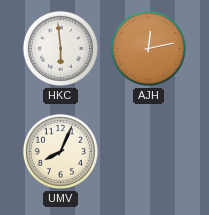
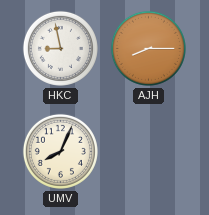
HKC: 5:59 -> 8:58 (60, 48)
AJH: 12:13 -> 8:15 (148, 48)
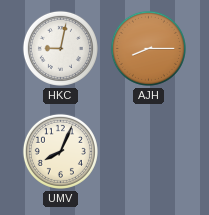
HKC: 8:58 -> 9:02 (60, 48)
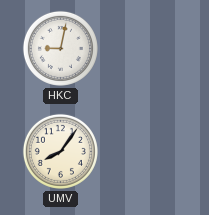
AJH: 8:15 -> none (148, 48)
UMV: 8:04 -> 8:06 (60, 151)
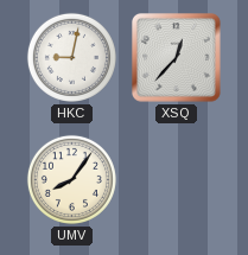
XSQ: none -> 12:37 (177, 58)
